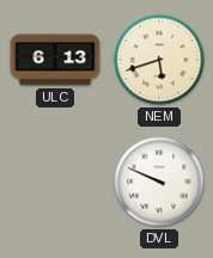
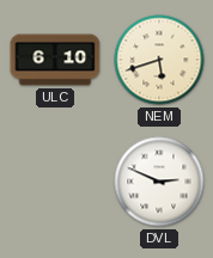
ULC: 6:13 -> 6:10 (55, 60)
DVL: 9:49 -> 2:49 (159, 182)
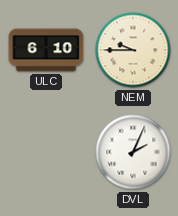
NEM: 5:42 -> 9:45 (133, 50)
DVL: 2:49 -> 2:04 (133, 152)
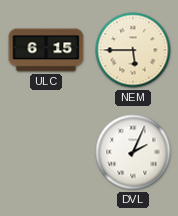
ULC: 6:10 -> 6:15 (46, 50)
NEM: 9:45 -> 5:45 (133, 50)
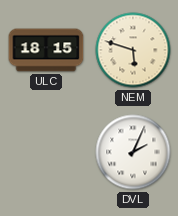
ULC: 6:15 -> 18:15 (46, 50)
NEM: 5:45 -> 5:48 (133, 50)
